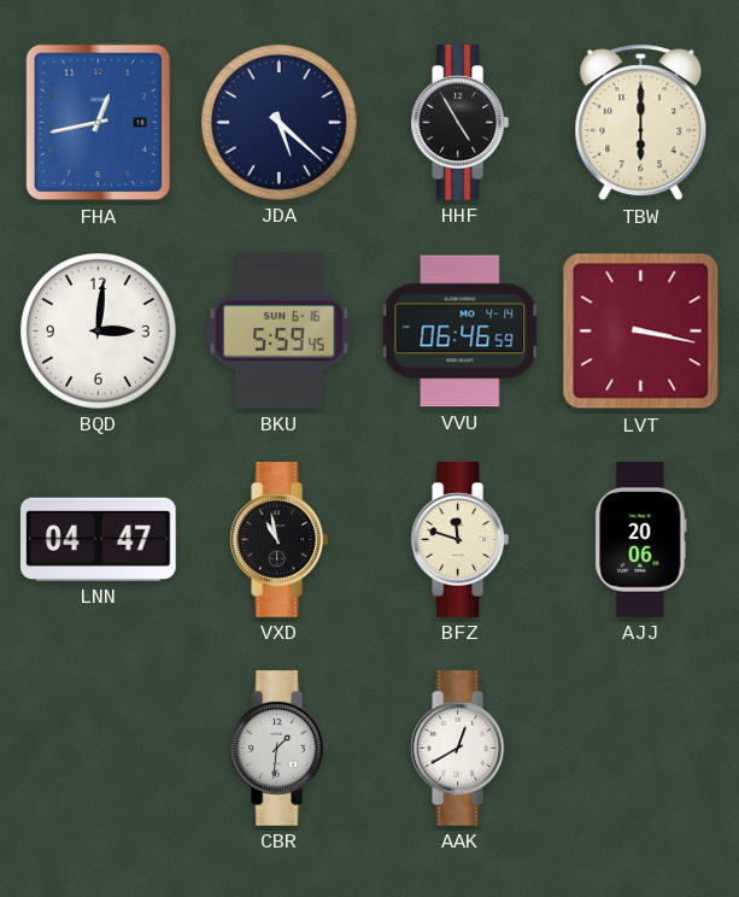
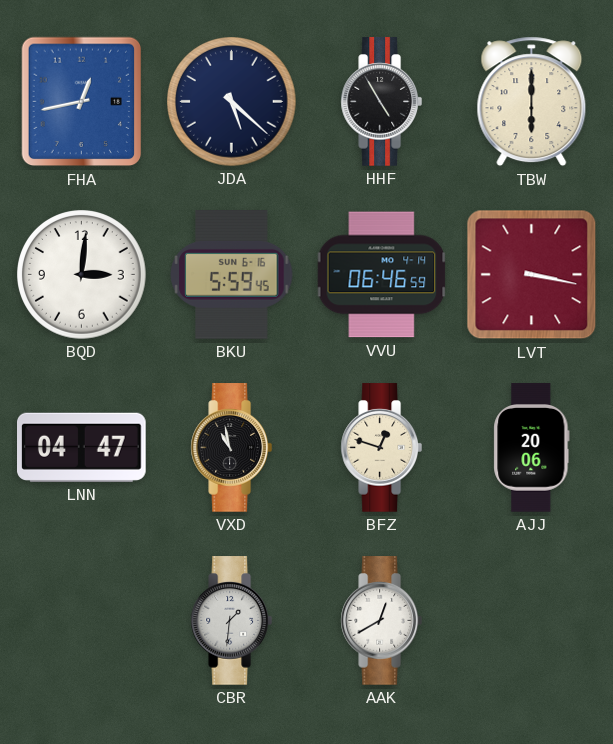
BFZ: 11:48 -> 12:48 (381, 448)
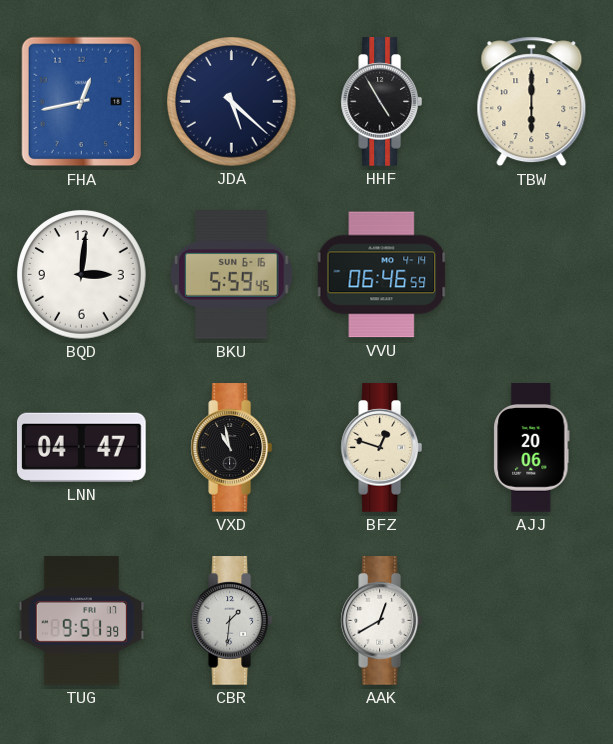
LVT: 3:17 -> none (532, 275)
TUG: none -> 9:51 (82, 621)
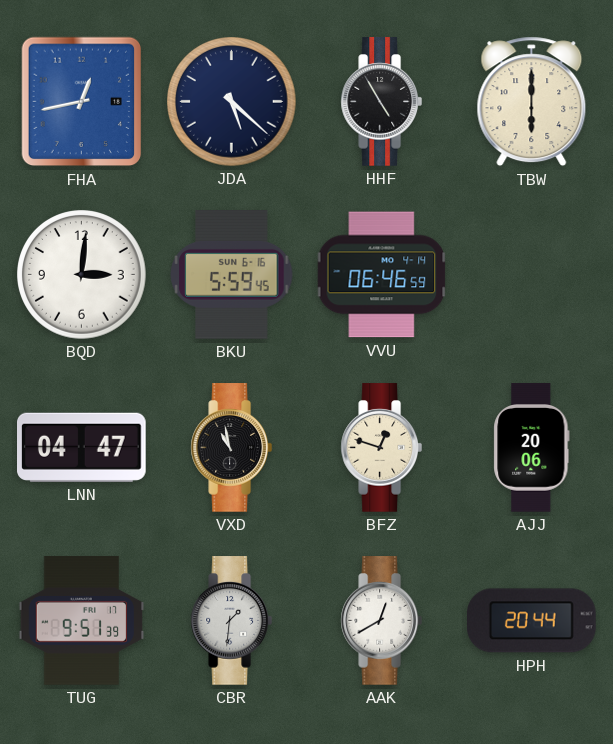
HPH: none -> 20:44 (532, 621)
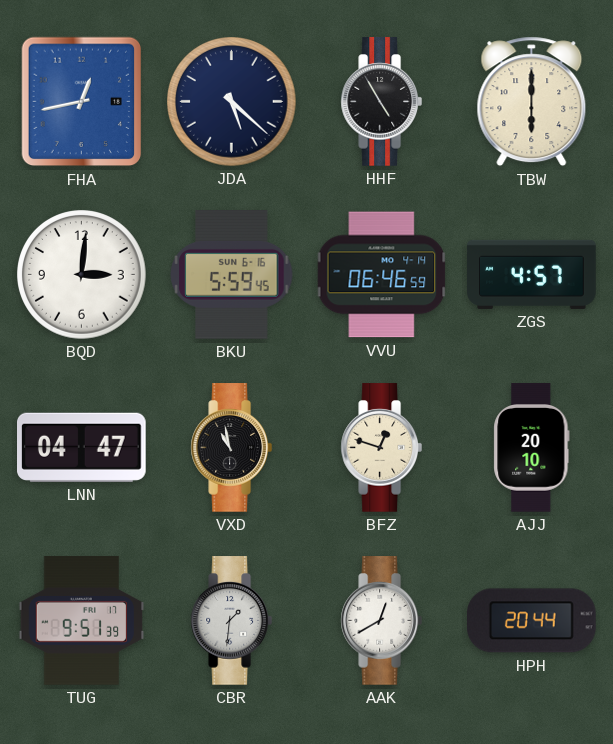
ZGS: none -> 4:57 (532, 274)
AJJ: 20:06 -> 20:10 (532, 448)
